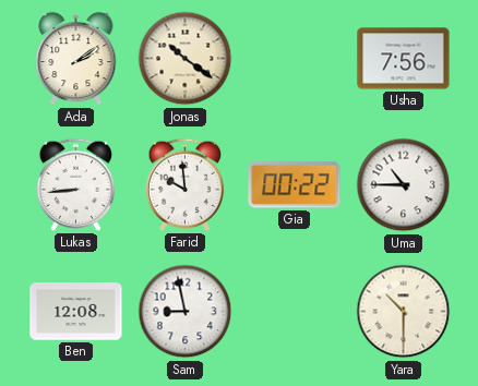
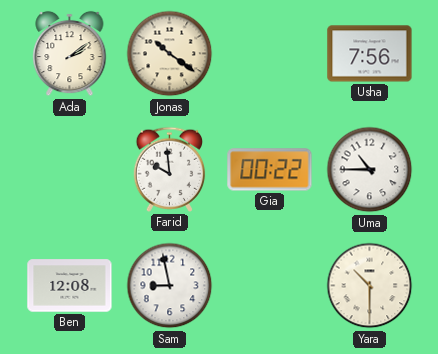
Lukas: 8:44 -> none (76, 184)
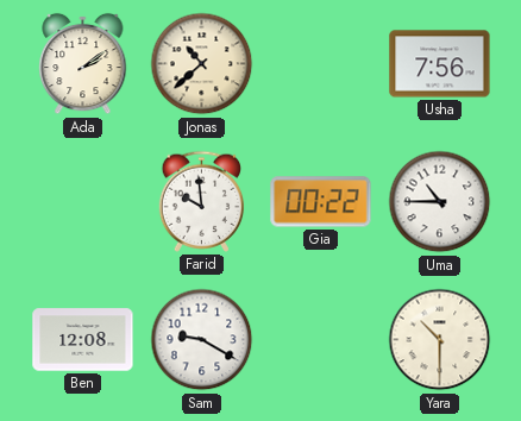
Jonas: 10:21 -> 10:38 (202, 64)
Sam: 8:58 -> 9:20 (202, 340)
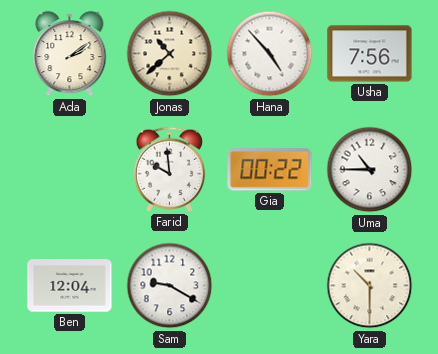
Hana: none -> 4:53 (270, 54)
Ben: 12:08 -> 12:04 (70, 286)
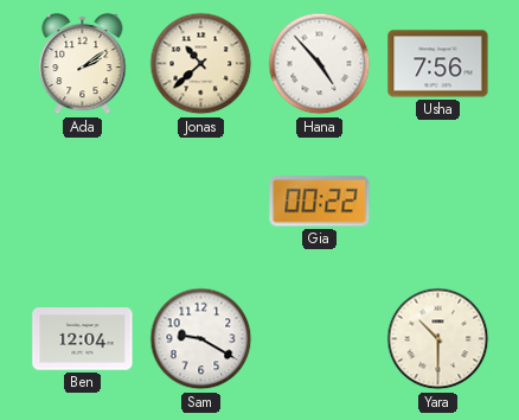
Farid: 9:59 -> none (170, 169)
Uma: 10:45 -> none (370, 170)
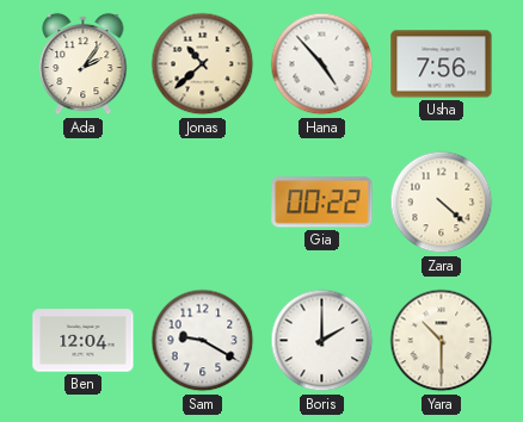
Ada: 2:09 -> 2:06 (84, 64)
Zara: none -> 4:22 (442, 203)
Boris: none -> 2:00 (322, 341)
